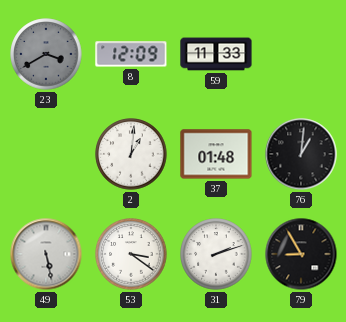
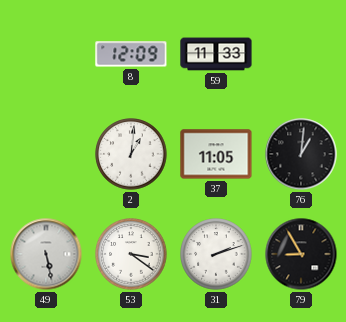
23: 3:40 -> none (46, 54)
37: 01:48 -> 11:05 (216, 154)
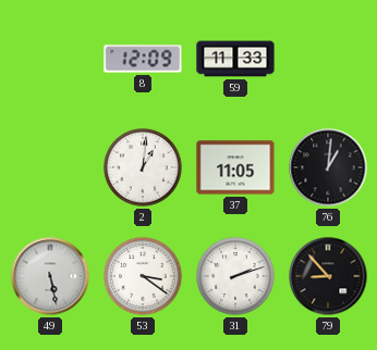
79: 8:55 -> 8:53 (328, 276)
